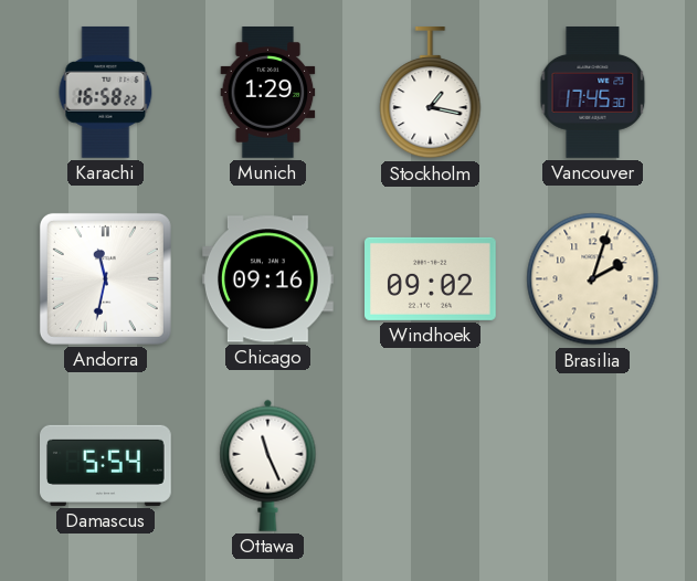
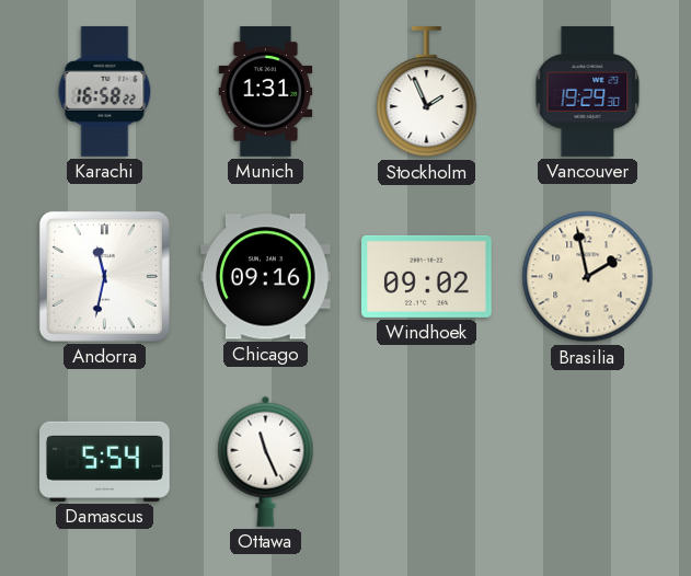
Munich: 1:29 -> 1:31 (266, 92)
Stockholm: 1:17 -> 1:56 (427, 93)
Vancouver: 17:45 -> 19:29 (588, 92)
Brasilia: 2:03 -> 1:58 (588, 277)
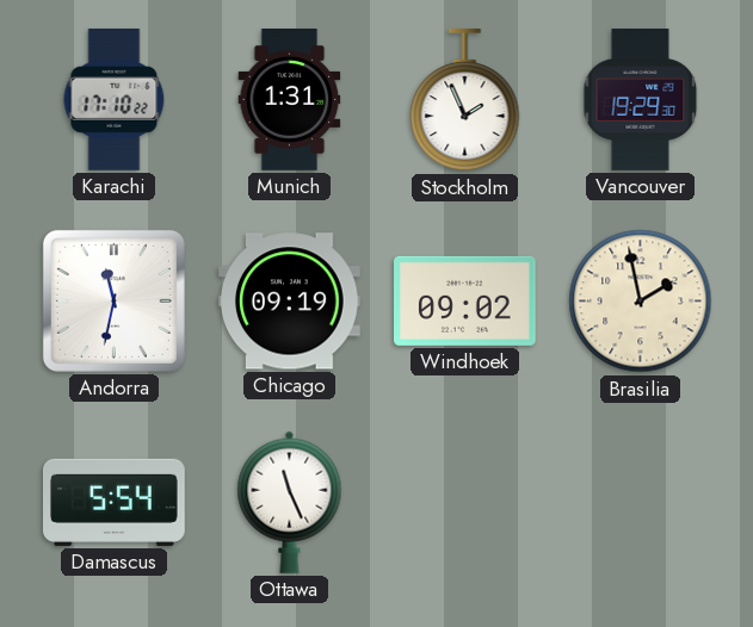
Karachi: 16:58 -> 17:10 (115, 99)
Chicago: 09:16 -> 09:19 (290, 302)
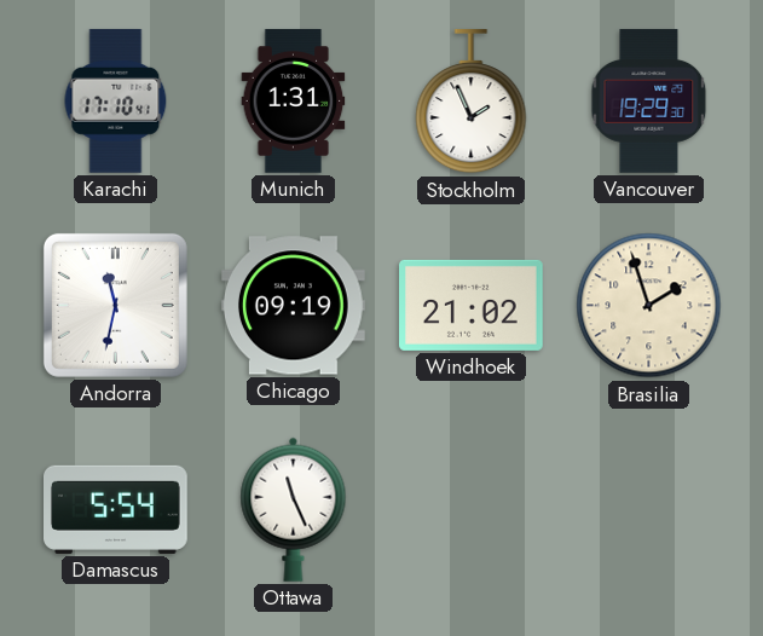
Karachi: 17:10:22 -> 17:10:41 (116, 100)
Windhoek: 09:02 -> 21:02 (472, 305)
Brasilia: 1:58 -> 1:57 (649, 306)
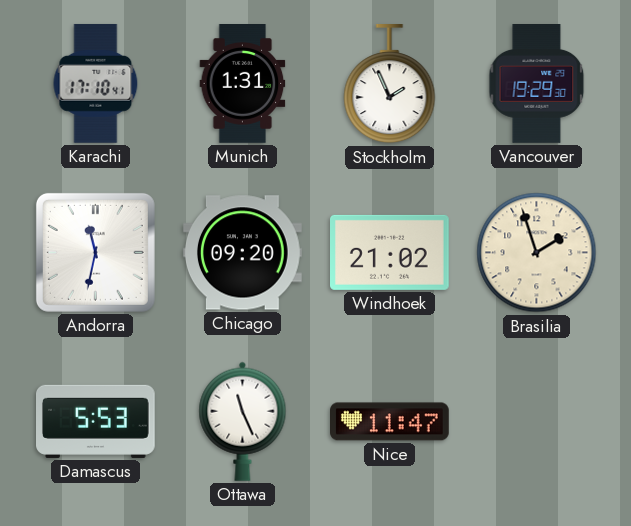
Chicago: 09:19 -> 09:20 (243, 253)
Damascus: 5:54 -> 5:53 (96, 421)
Nice: none -> 11:47 (390, 422)
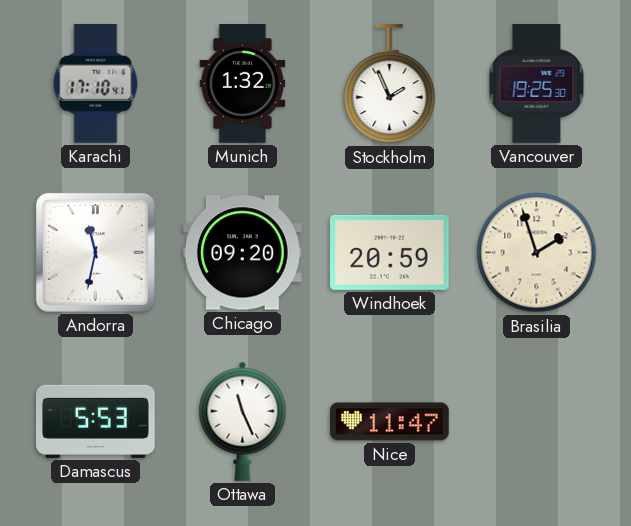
Munich: 1:31 -> 1:32 (243, 84)
Vancouver: 19:29 -> 19:25 (537, 84)
Windhoek: 21:02 -> 20:59 (390, 252)
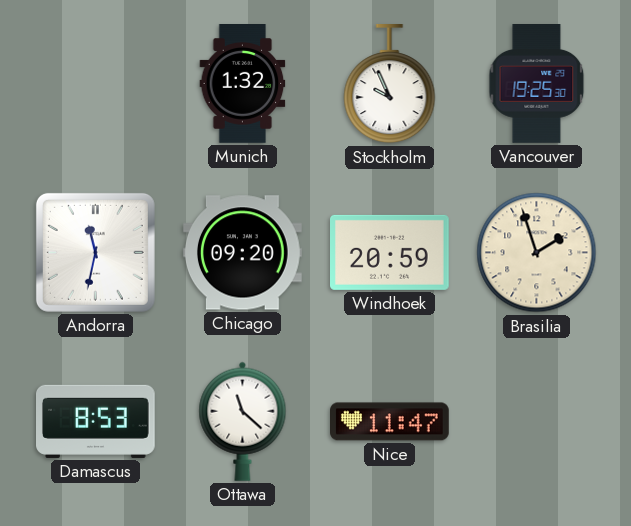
Karachi: 17:10 -> none (96, 83)
Stockholm: 1:56 -> 9:56 (390, 85)
Damascus: 5:53 -> 8:53 (96, 421)
Ottawa: 11:26 -> 11:22 (243, 421)
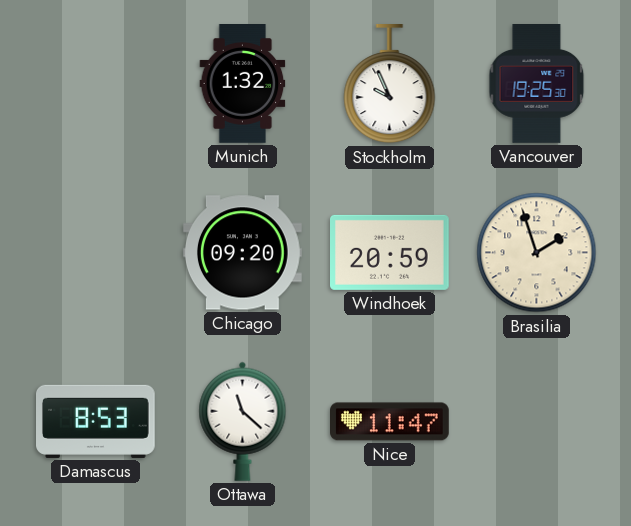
Andorra: 11:32 -> none (95, 252)
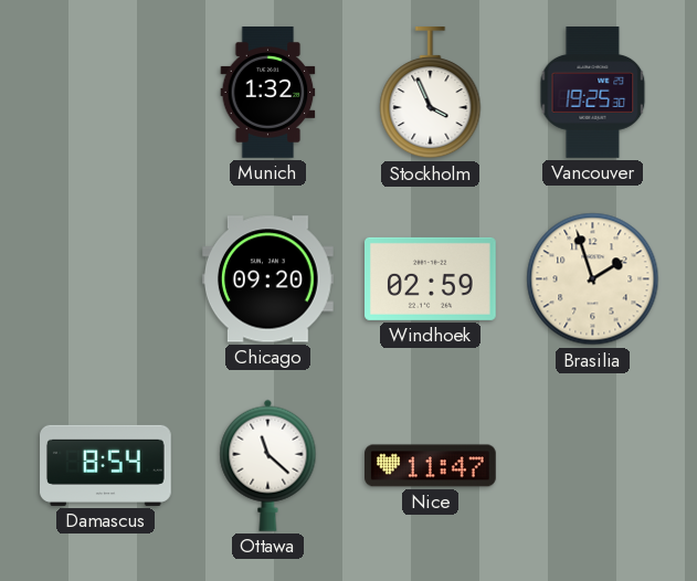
Stockholm: 9:56 -> 3:56 (431, 94)
Windhoek: 20:59 -> 02:59 (431, 278)
Damascus: 8:53 -> 8:54 (106, 465)
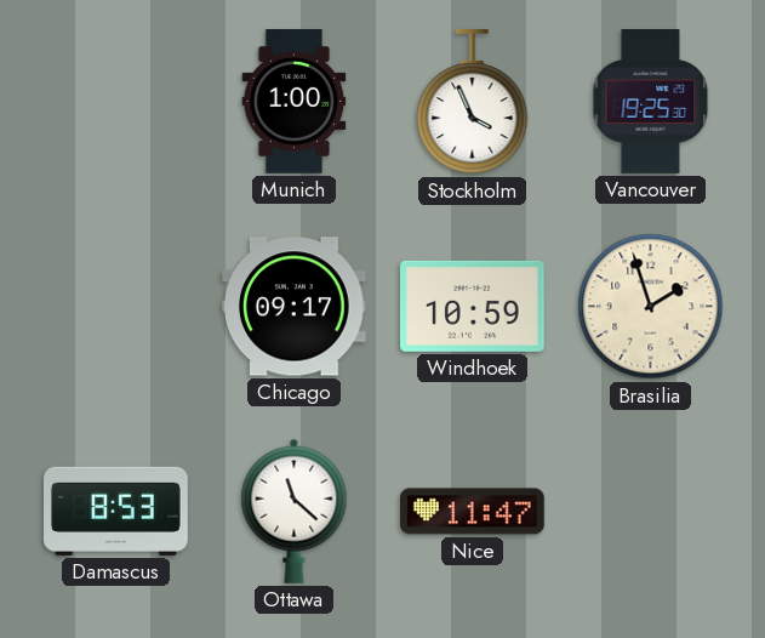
Munich: 1:32 -> 1:00 (295, 102)
Chicago: 09:20 -> 09:17 (295, 307)
Windhoek: 02:59 -> 10:59 (473, 306)
Damascus: 8:54 -> 8:53 (116, 511)
